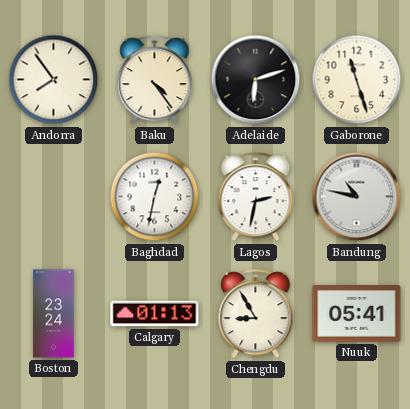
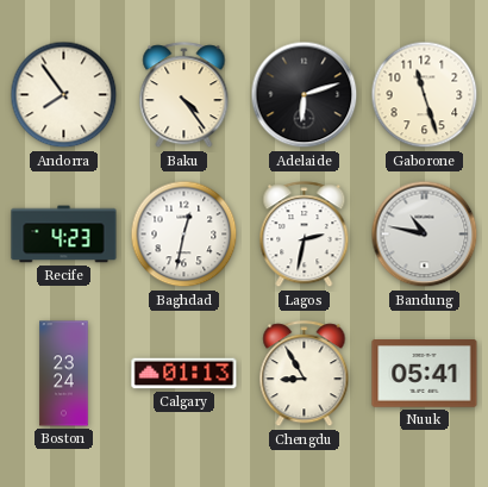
Recife: none -> 4:23 (64, 235)
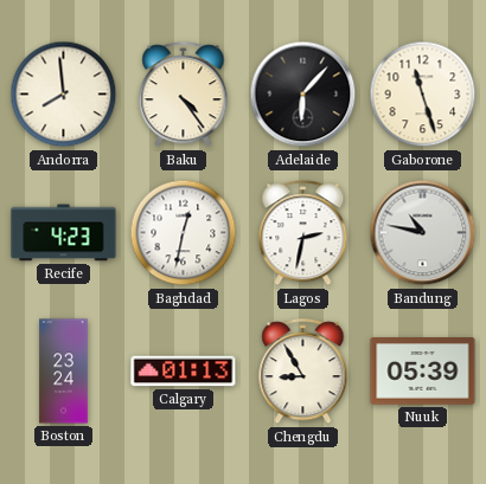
Andorra: 7:54 -> 7:59 (64, 95)
Adelaide: 6:12 -> 6:07 (303, 95)
Nuuk: 05:41 -> 05:39 (423, 372)
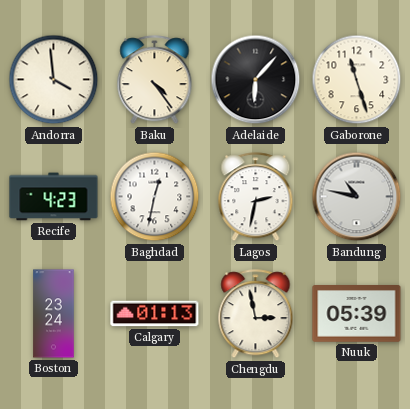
Andorra: 7:59 -> 3:59 (54, 80)
Chengdu: 8:55 -> 2:58 (256, 314)
